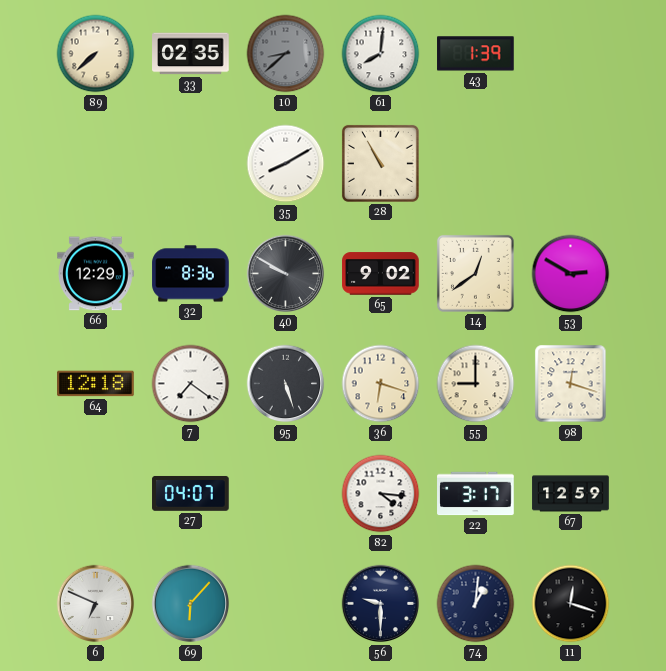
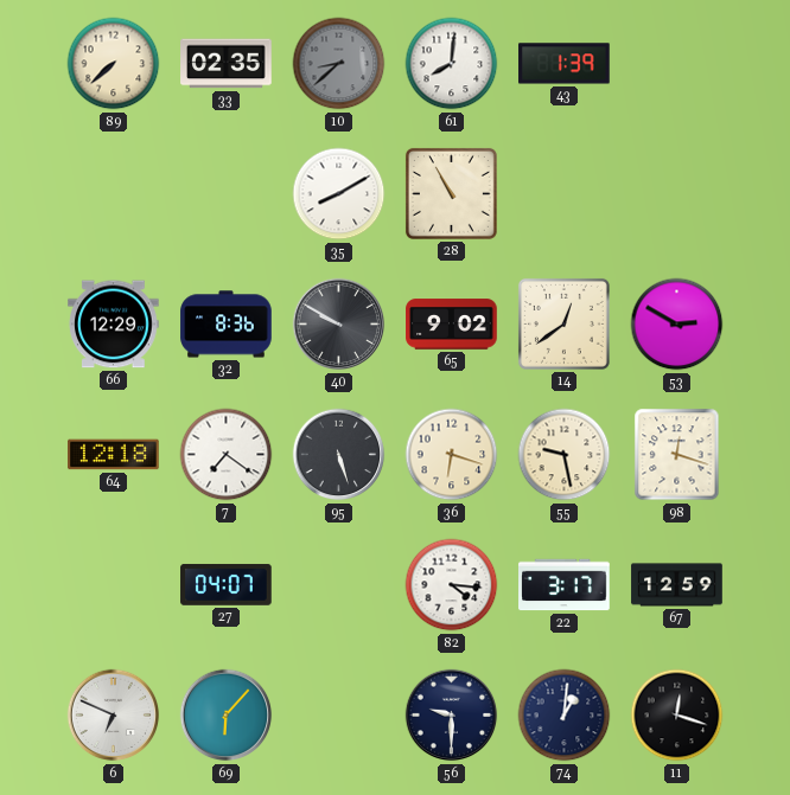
55: 9:00 -> 9:28 (565, 455)
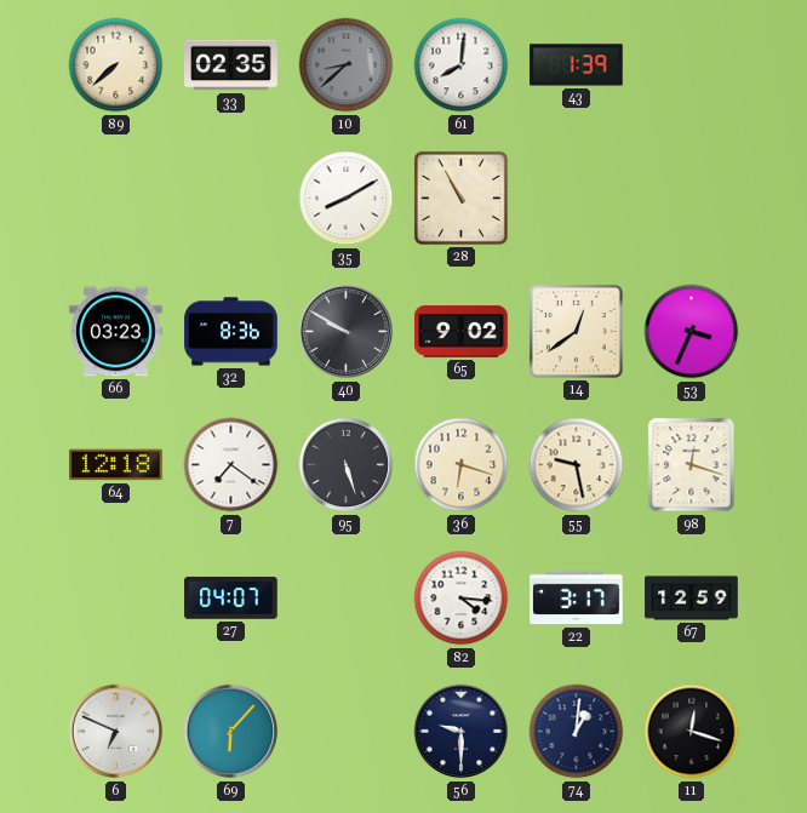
66: 12:29 -> 03:23 (116, 332)
53: 2:50 -> 3:34 (692, 332)
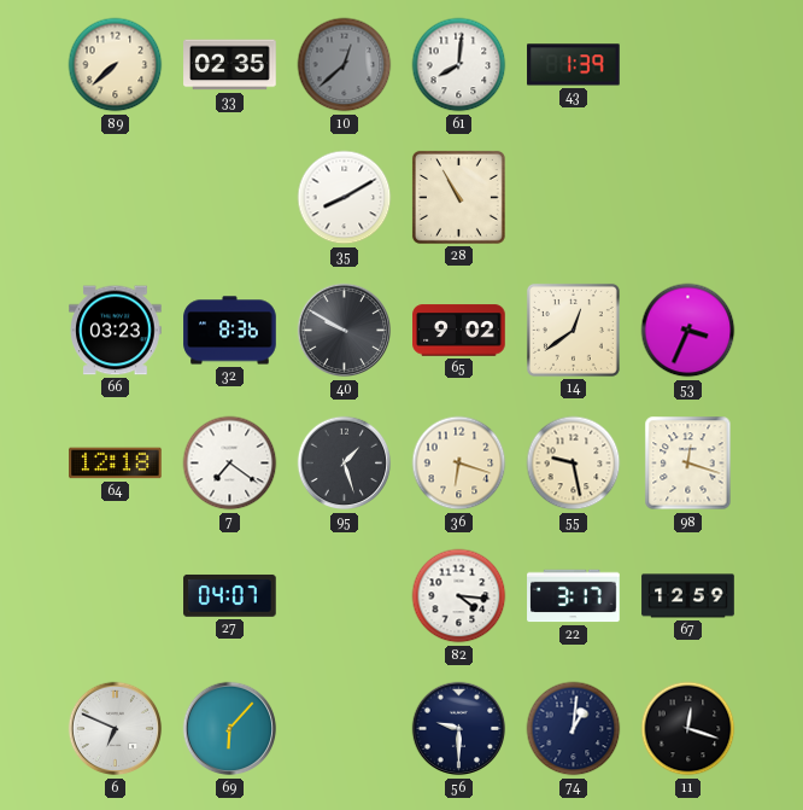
10: 8:38 -> 12:38 (345, 65)
95: 5:27 -> 1:27 (345, 464)
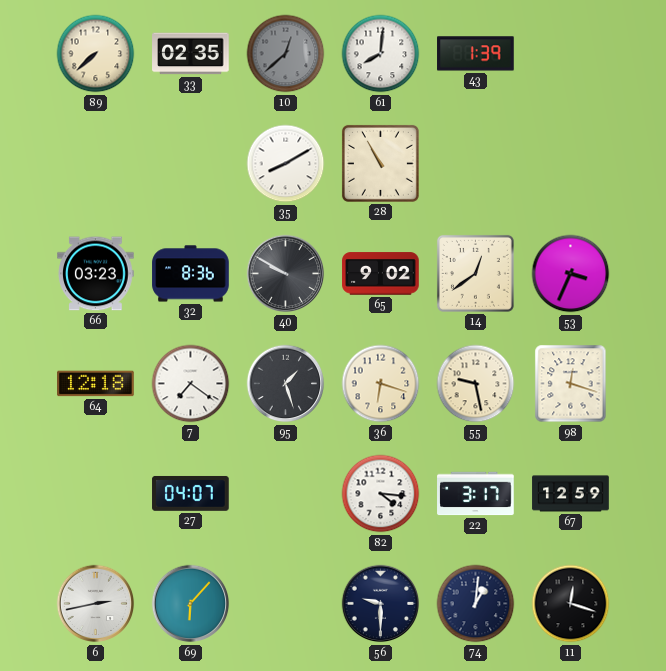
6: 6:49 -> 2:43 (96, 604)
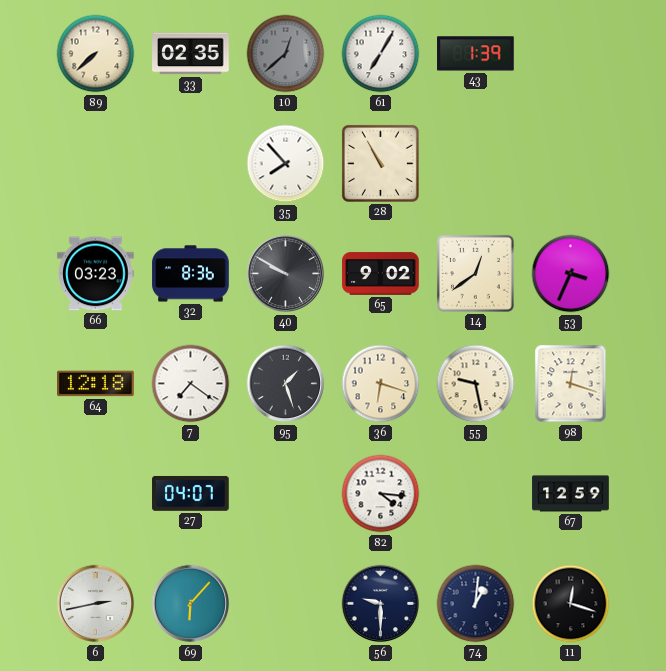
61: 8:01 -> 7:05 (381, 54)
35: 8:10 -> 7:53 (286, 164)
22: 3:17 -> none (476, 494)
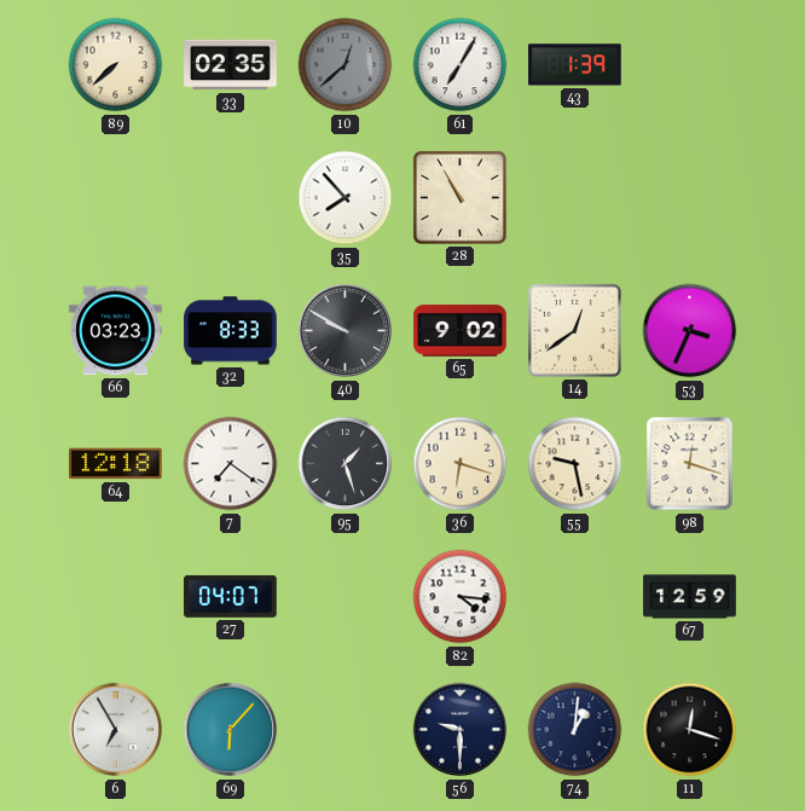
32: 8:36 -> 8:33 (231, 331)
6: 2:43 -> 6:55 (116, 730)
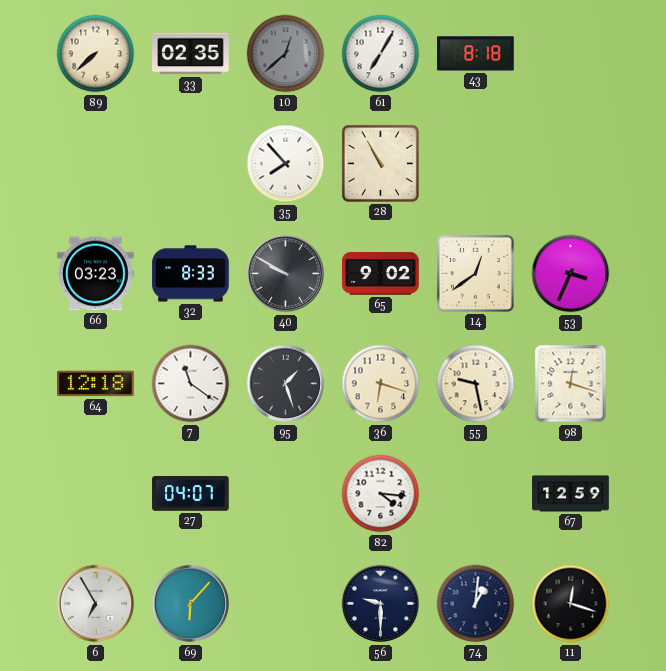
43: 1:39 -> 8:18 (476, 54)
7: 7:21 -> 11:21 (191, 384)
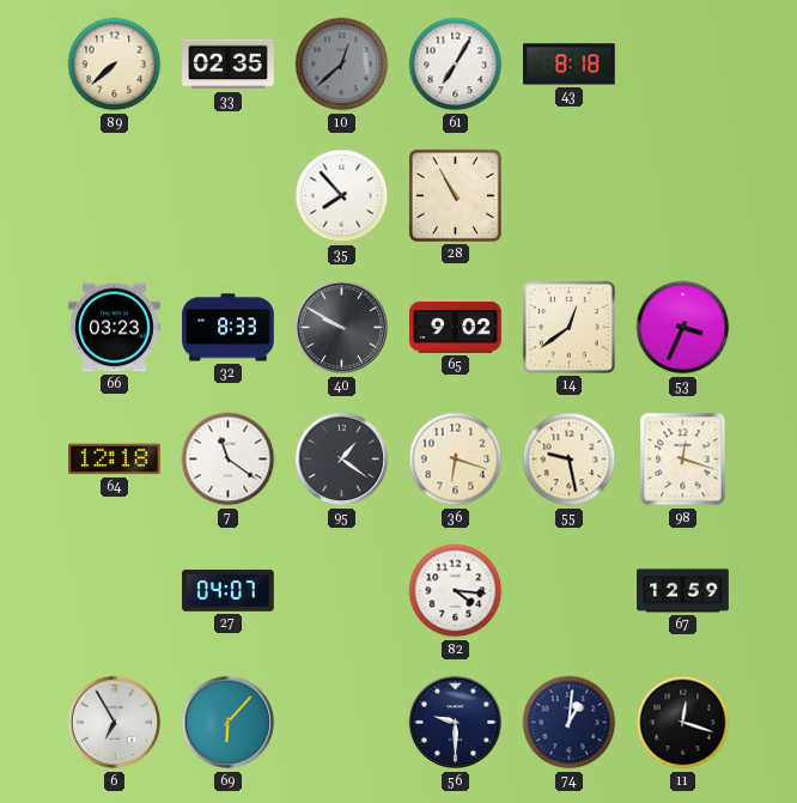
95: 1:27 -> 1:21 (342, 460)
